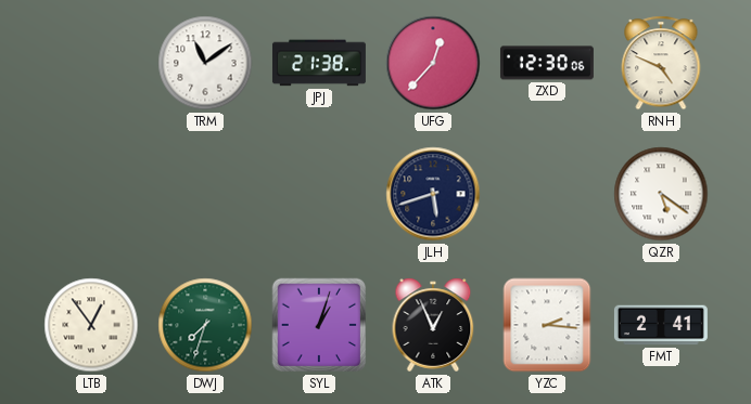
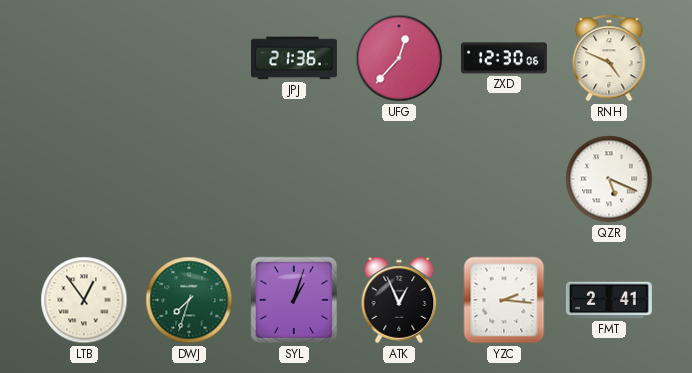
TRM: 11:09 -> none (205, 63)
JPJ: 21:38 -> 21:36 (294, 58)
JLH: 5:42 -> none (433, 194)
QZR: 5:21 -> 5:19 (609, 179)
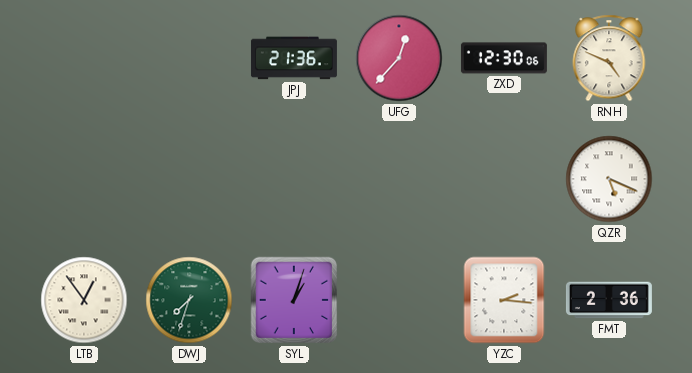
ATK: 12:56 -> none (399, 300)
FMT: 2:41 -> 2:36 (609, 300)
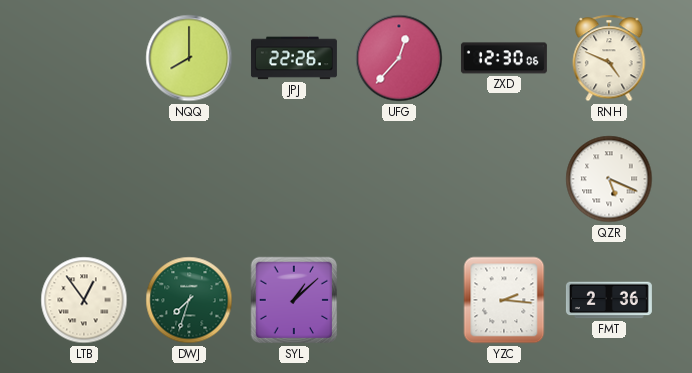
NQQ: none -> 8:00 (189, 58)
JPJ: 21:36 -> 22:26 (294, 58)
SYL: 1:03 -> 1:08 (294, 300)
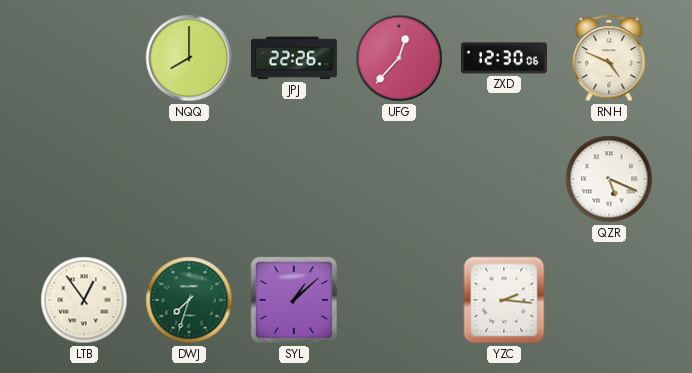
FMT: 2:36 -> none (609, 300)
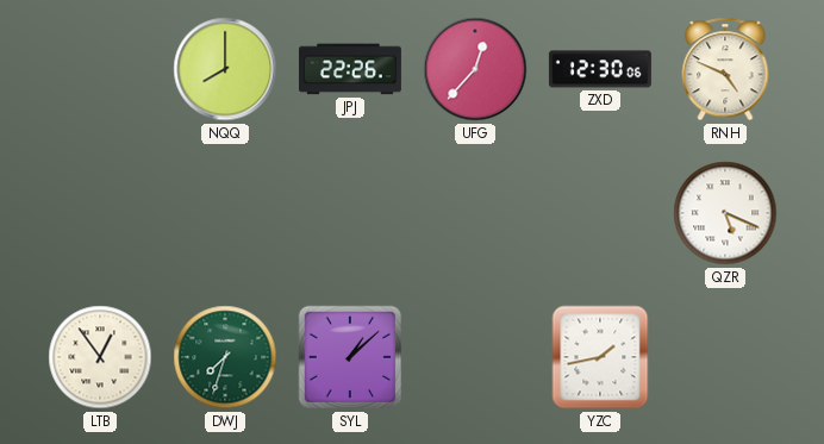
YZC: 2:16 -> 1:43 (600, 357)
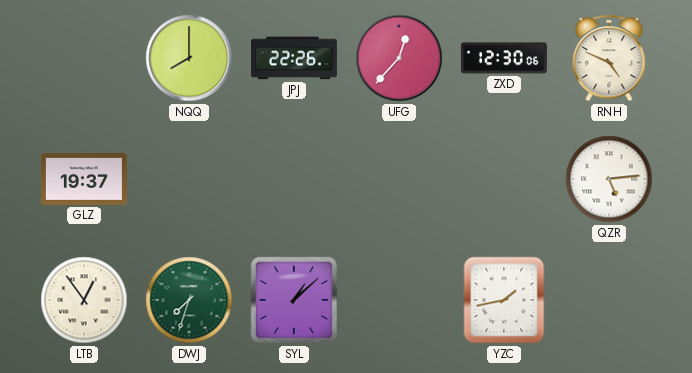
GLZ: none -> 19:37 (84, 179)
QZR: 5:19 -> 5:14 (609, 179)
